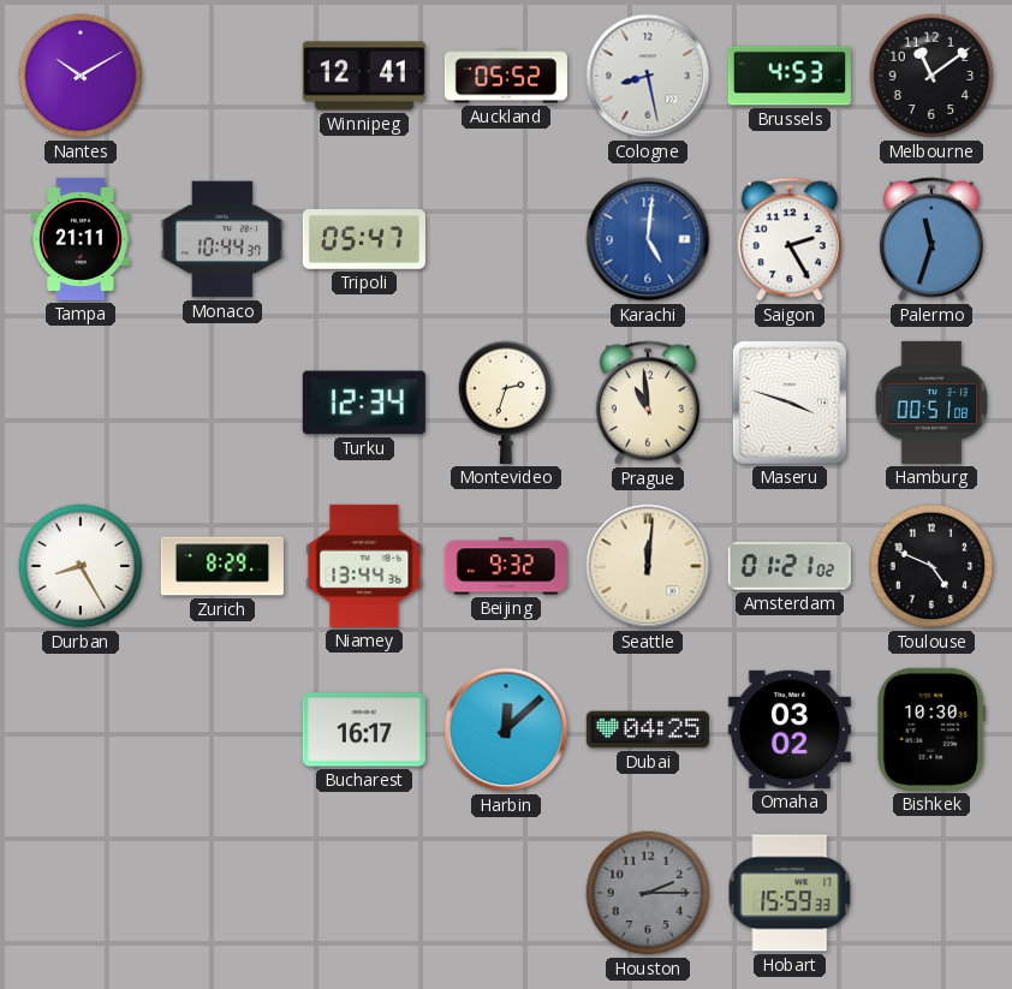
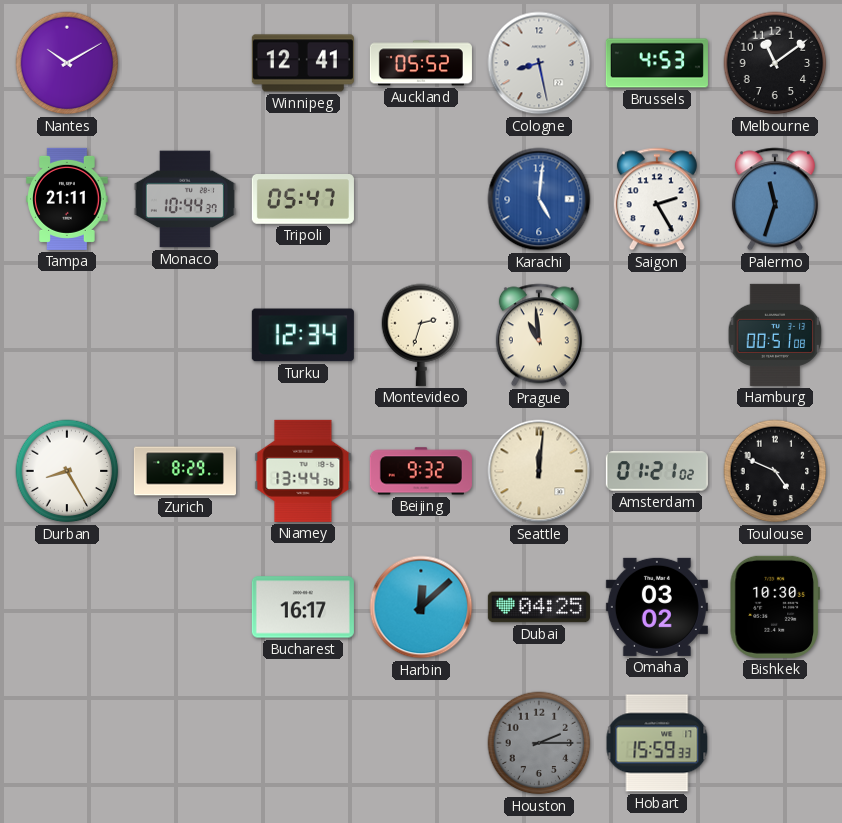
Maseru: 3:48 -> none (790, 403)
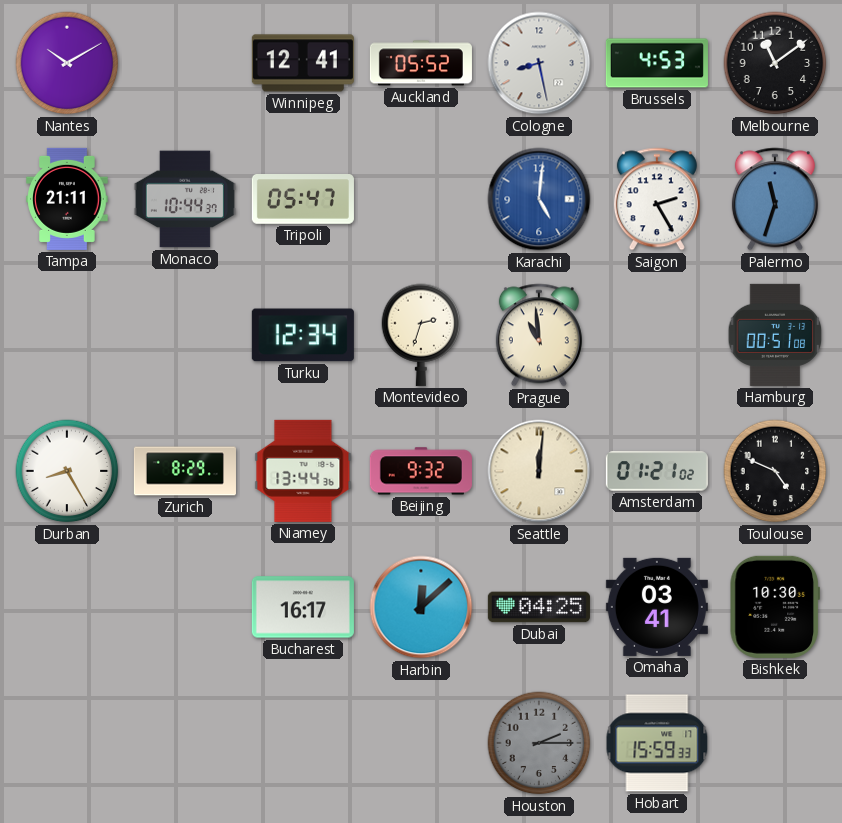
Omaha: 03:02 -> 03:41 (657, 607)
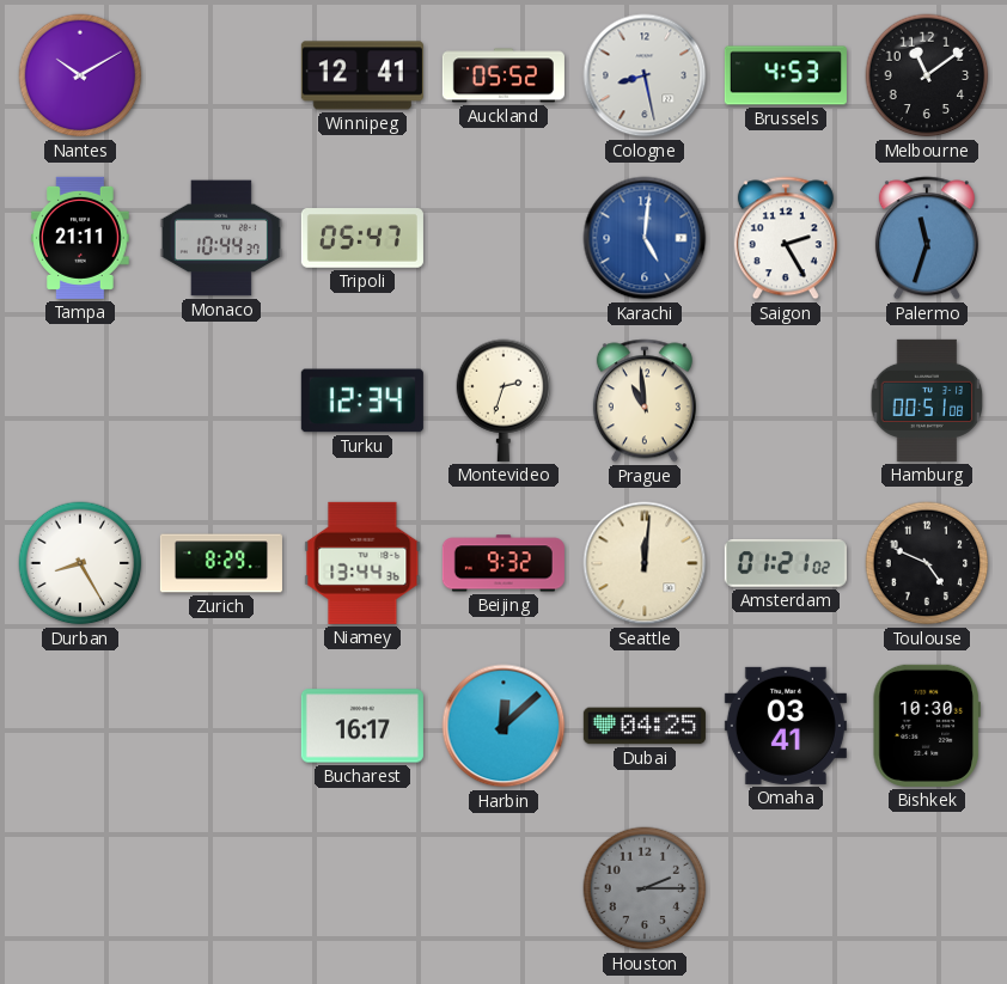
Hobart: 15:59 -> none (657, 743)
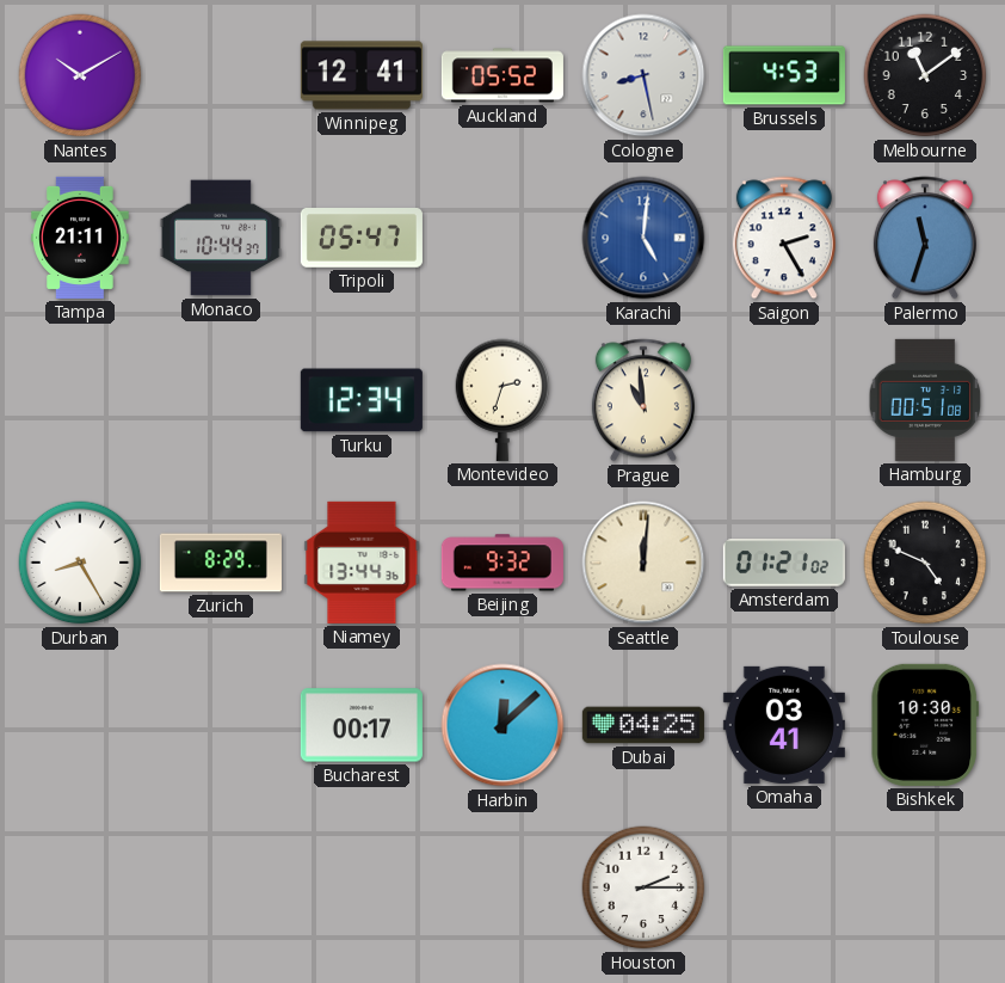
Bucharest: 16:17 -> 00:17 (362, 725)
Houston dial: grey -> white (643, 887)
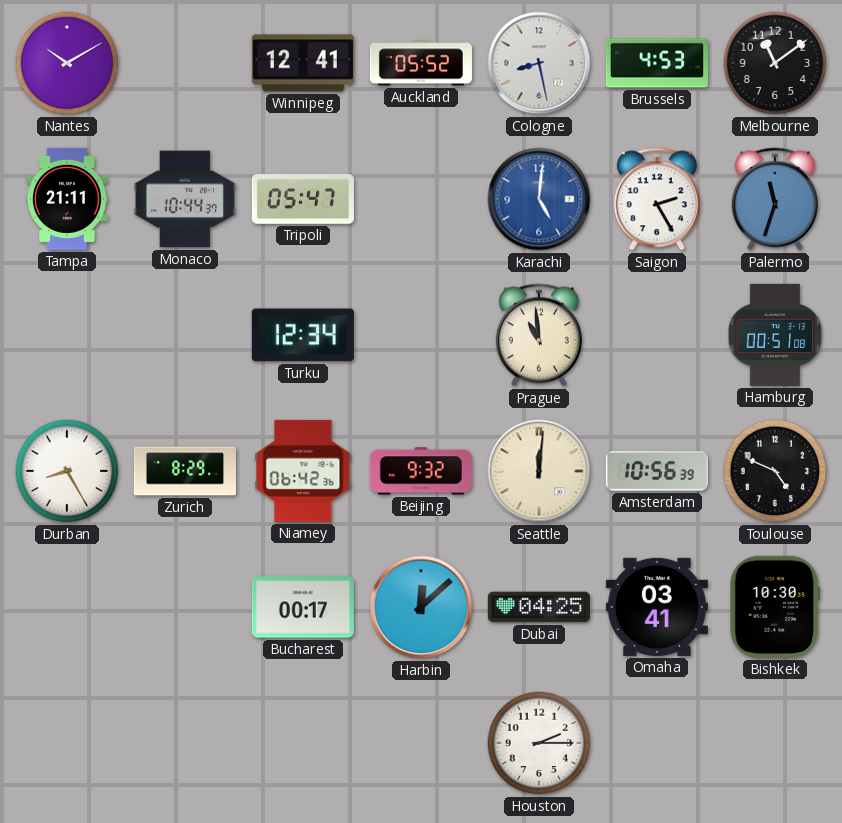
Montevideo: 2:33 -> none (503, 400)
Niamey: 13:44 -> 06:42 (303, 471)
Amsterdam: 01:21 -> 10:56 (657, 471)
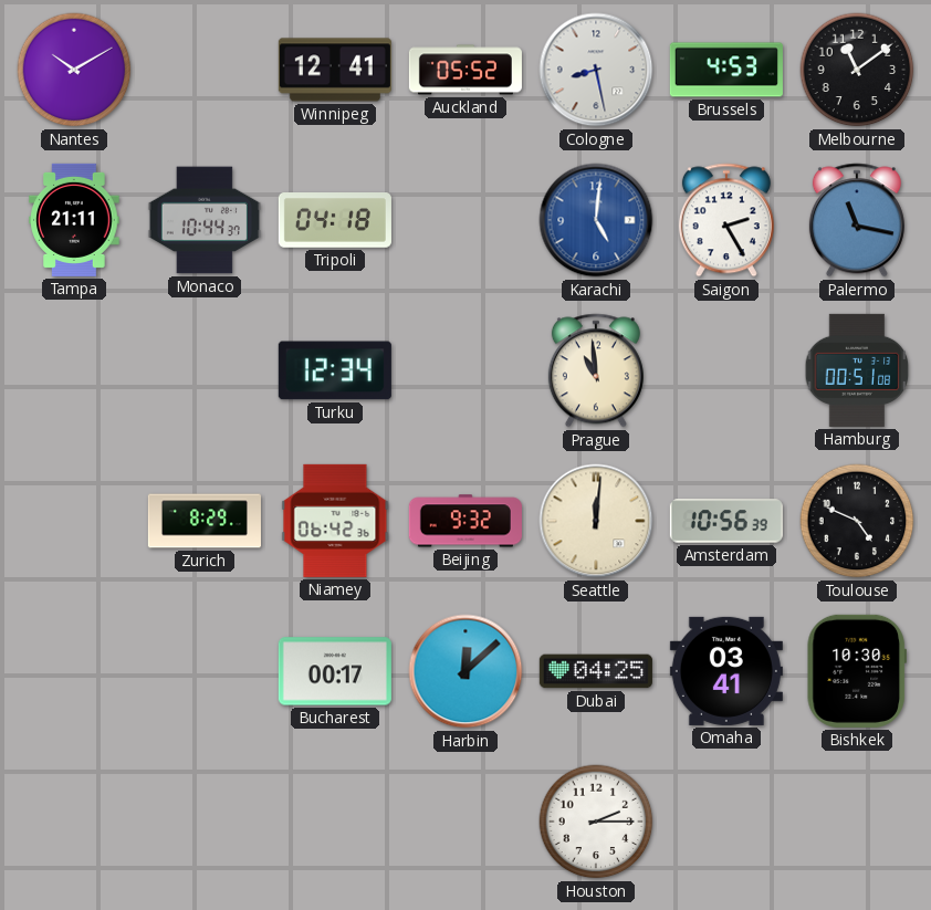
Tripoli: 05:47 -> 04:18 (335, 221)
Palermo: 11:33 -> 11:17 (857, 220)
Durban: 8:25 -> none (67, 471)
